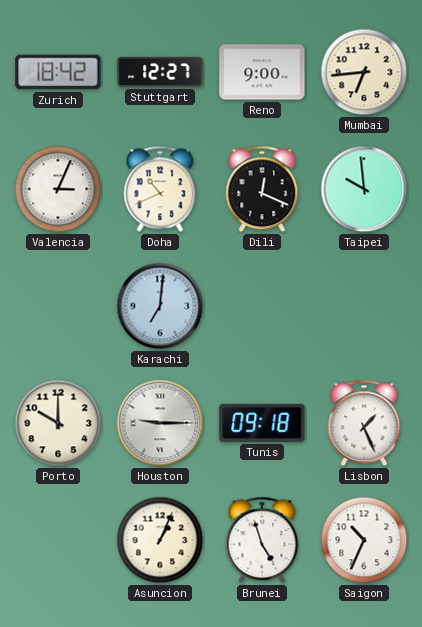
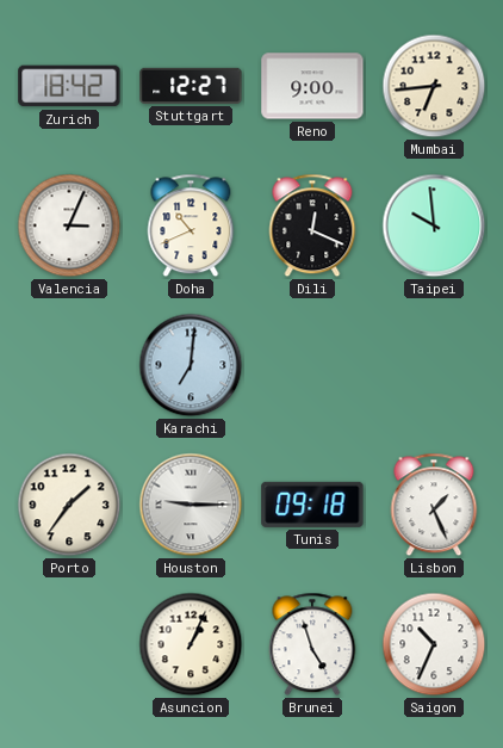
Porto: 10:00 -> 1:36 (69, 505)
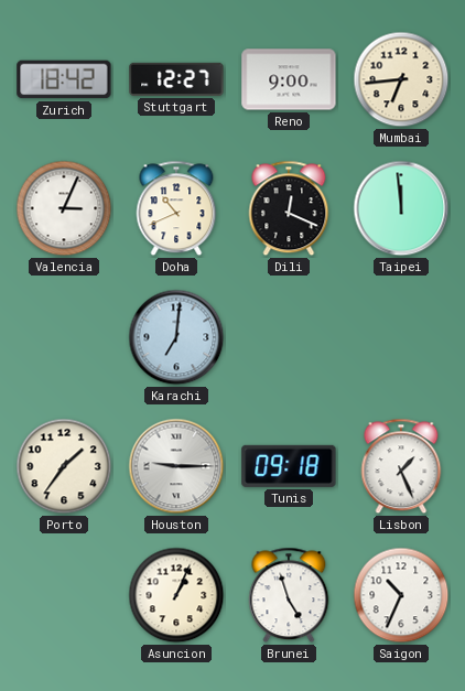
Taipei: 9:59 -> 11:59 (401, 208)
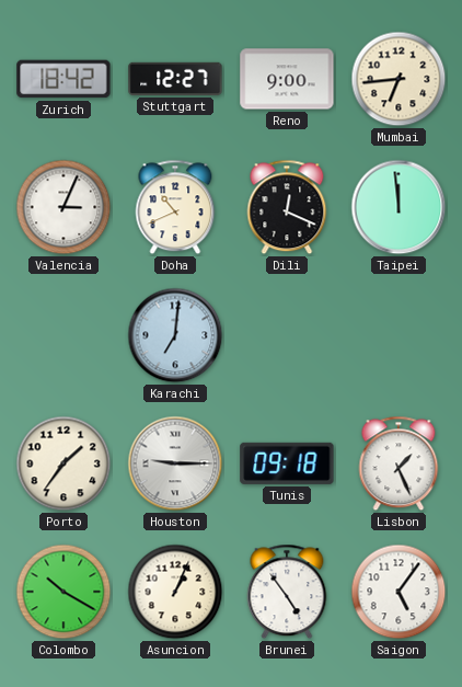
Colombo: none -> 10:20 (63, 592)
Brunei: 4:57 -> 4:54 (287, 592)
Saigon: 10:34 -> 5:06 (399, 592)
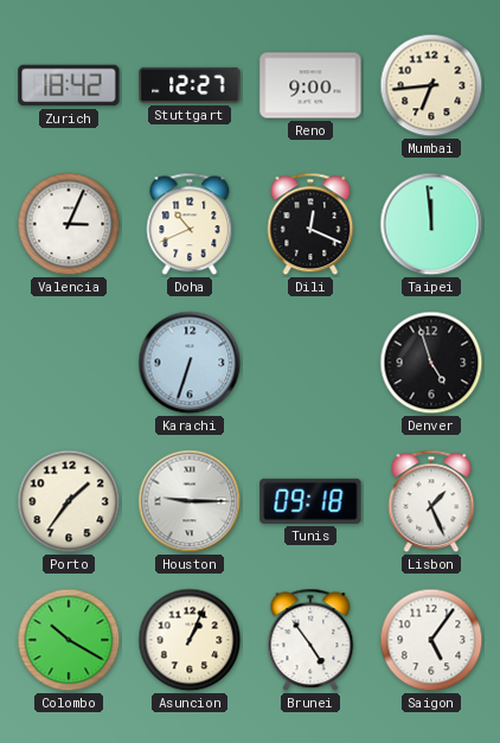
Karachi: 7:01 -> 6:33 (190, 363)
Denver: none -> 4:57 (431, 363)
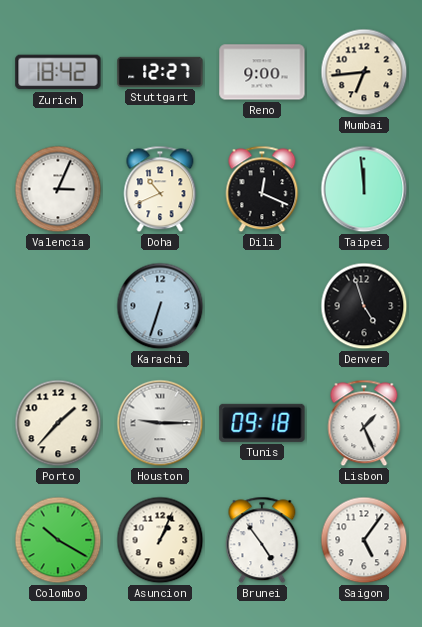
Porto: 1:36 -> 1:37 (58, 423)
